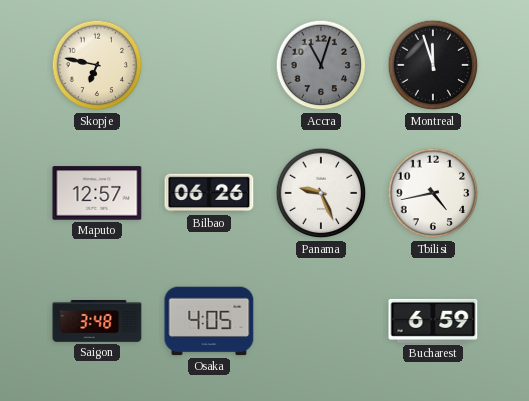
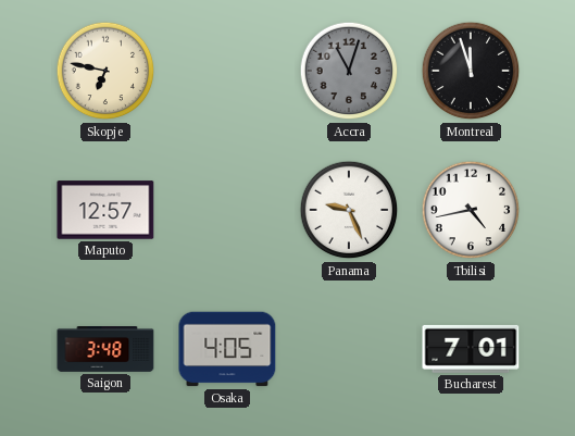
Bilbao: 06:26 -> none (209, 193)
Bucharest: 6:59 -> 7:01 (471, 349)
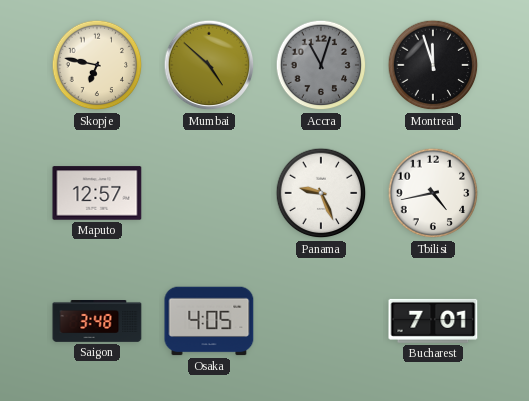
Mumbai: none -> 4:52 (209, 65)
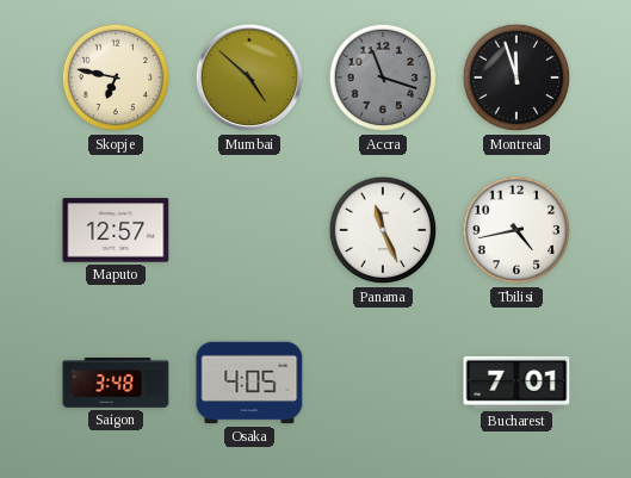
Accra: 11:03 -> 11:18 (383, 77)
Panama: 9:26 -> 11:26 (383, 230)
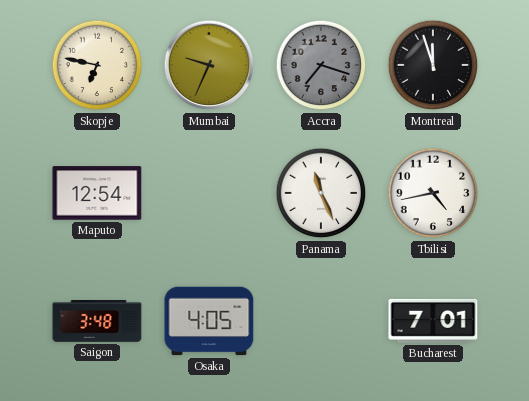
Mumbai: 4:52 -> 9:34 (209, 65)
Accra: 11:18 -> 7:18 (321, 65)
Maputo: 12:57 -> 12:54 (97, 193)
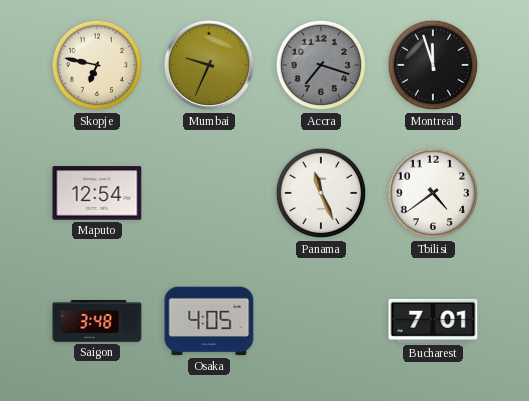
Tbilisi: 4:43 -> 4:39 (433, 193)
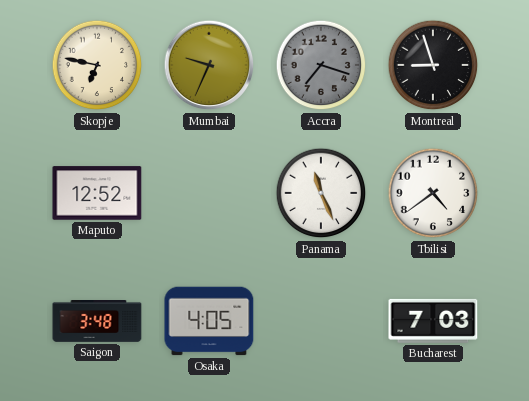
Montreal: 11:57 -> 8:57 (433, 65)
Maputo: 12:54 -> 12:52 (97, 193)
Bucharest: 7:01 -> 7:03 (433, 321)
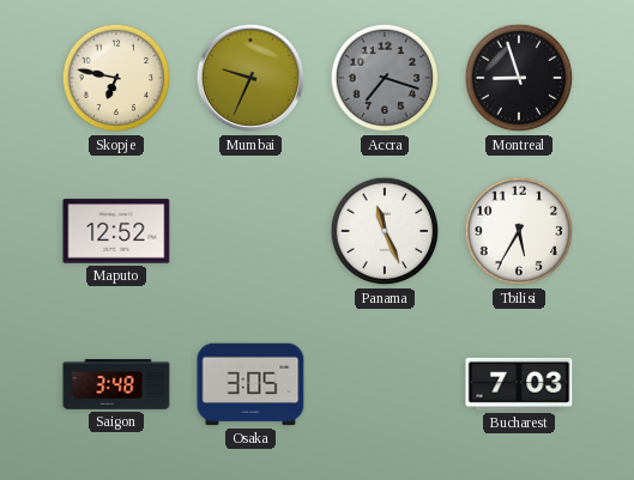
Tbilisi: 4:39 -> 5:35 (519, 231)
Osaka: 4:05 -> 3:05 (250, 384)
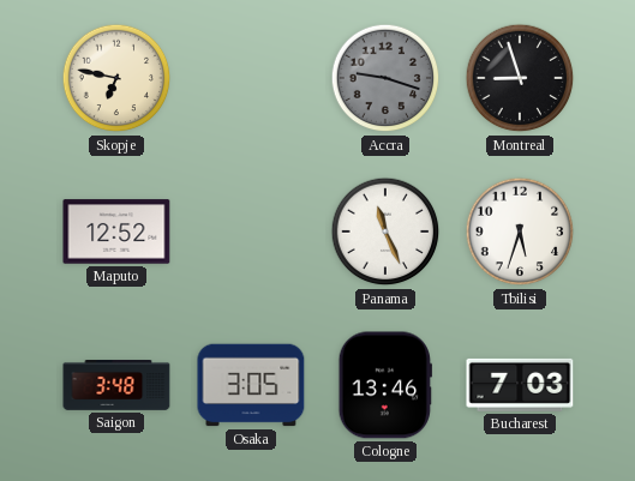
Mumbai: 9:34 -> none (250, 78)
Accra: 7:18 -> 9:18 (385, 78)
Tbilisi: 5:35 -> 5:33 (520, 232)
Cologne: none -> 13:46 (385, 385)
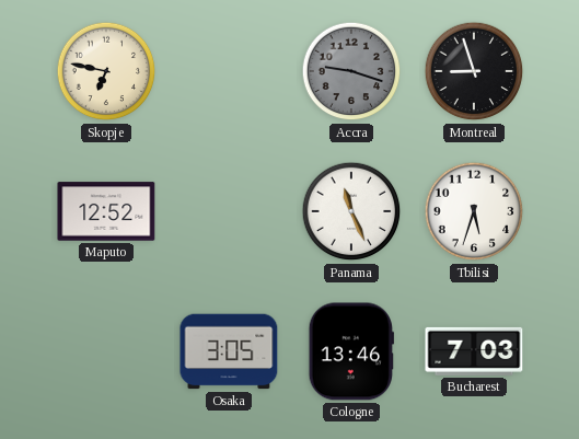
Saigon: 3:48 -> none (116, 386)
